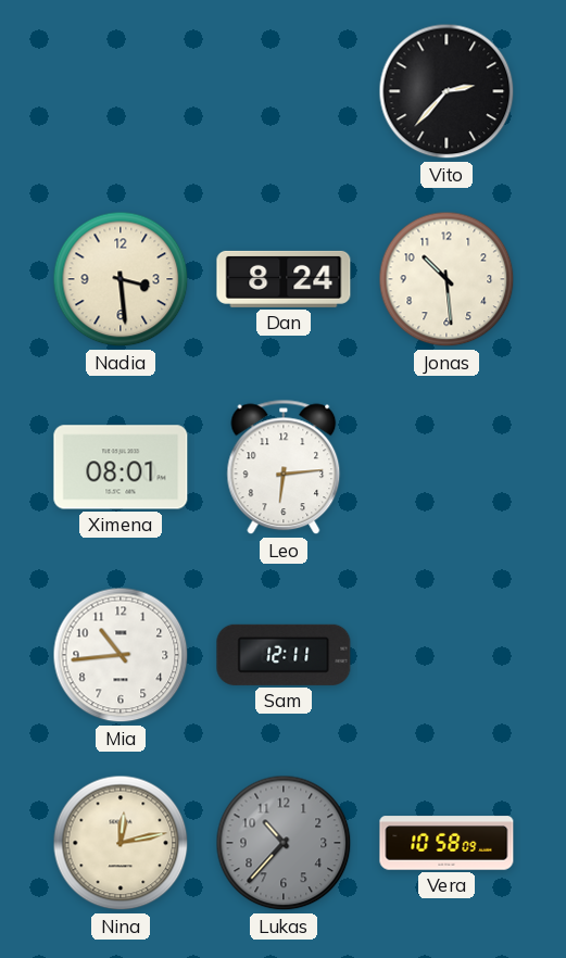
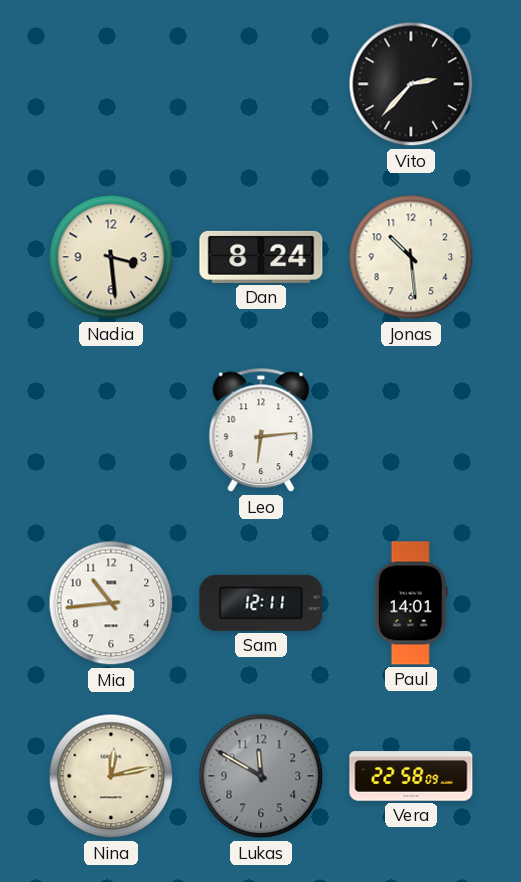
Ximena: 08:01 -> none (121, 467)
Paul: none -> 14:01 (411, 603)
Lukas: 10:37 -> 11:50 (261, 776)
Vera: 10:58 -> 22:58 (411, 776)
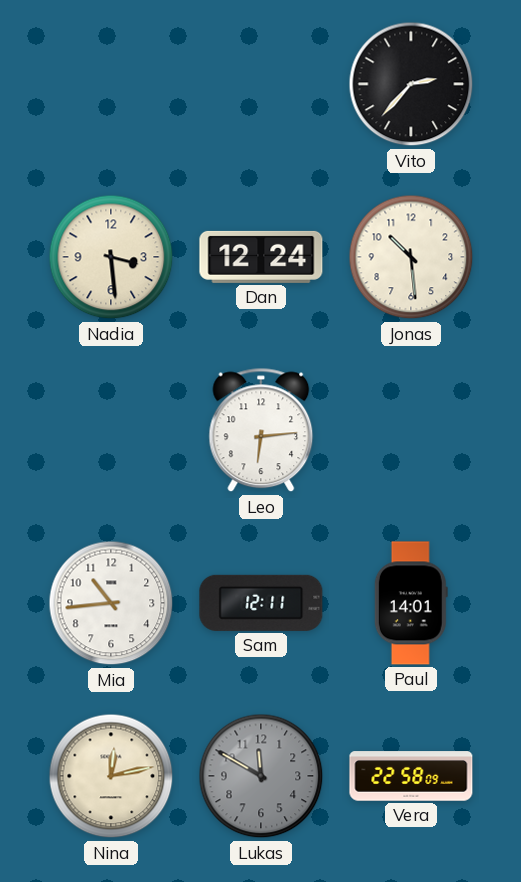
Dan: 8:24 -> 12:24 (261, 257)
